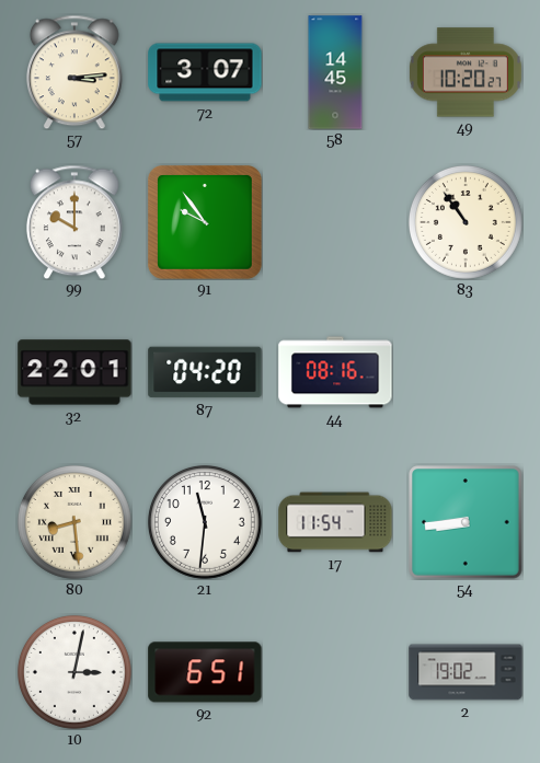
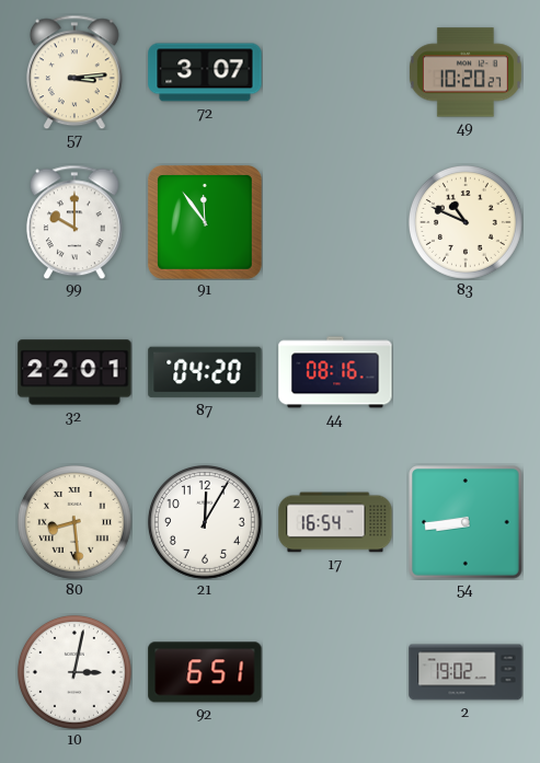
58: 14:45 -> none (335, 72)
91: 9:54 -> 11:54 (205, 222)
83: 10:54 -> 10:49 (466, 222)
21: 11:31 -> 12:05 (205, 522)
17: 11:54 -> 16:54 (335, 522)
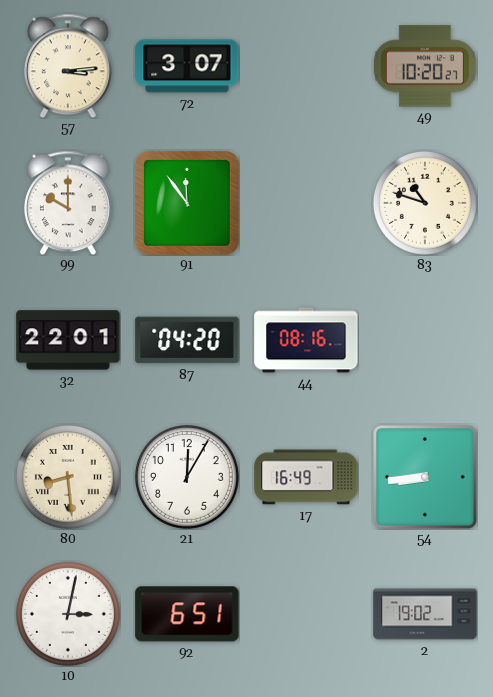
83: 10:49 -> 10:48 (425, 203)
17: 16:54 -> 16:49 (306, 477)
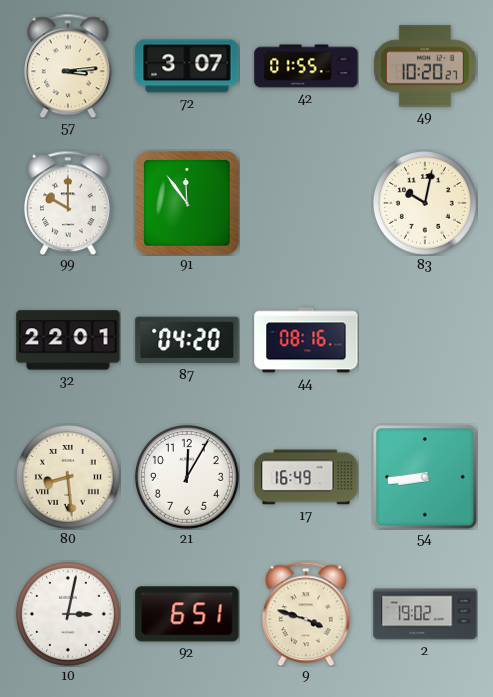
42: none -> 01:55 (306, 66)
83: 10:48 -> 10:02 (425, 203)
9: none -> 3:48 (306, 614)
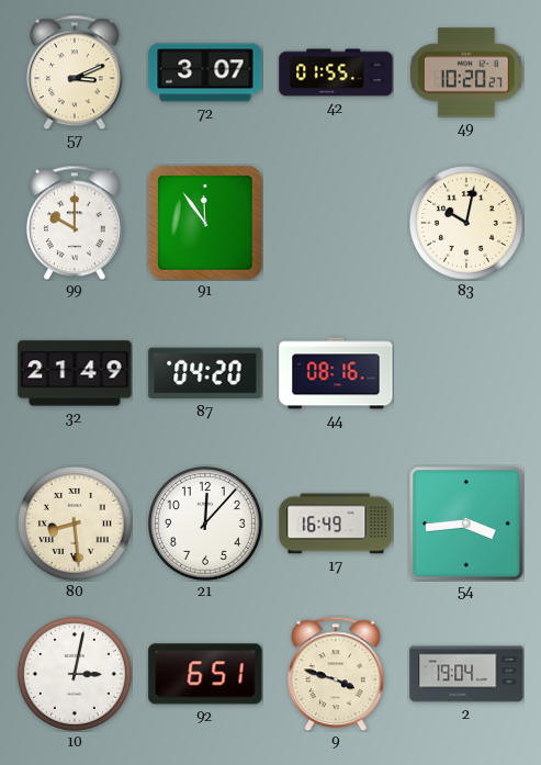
57: 3:14 -> 3:11 (75, 72)
32: 22:01 -> 21:49 (75, 373)
21: 12:05 -> 12:07 (205, 524)
54: 8:44 -> 3:44 (466, 524)
2: 19:02 -> 19:04 (466, 674)
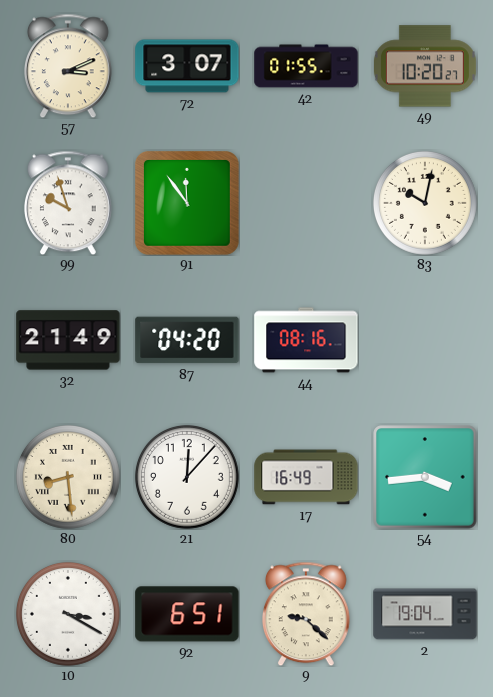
99: 10:00 -> 9:57 (68, 203)
10: 3:02 -> 3:20 (68, 614)
9: 3:48 -> 9:22 (306, 614)
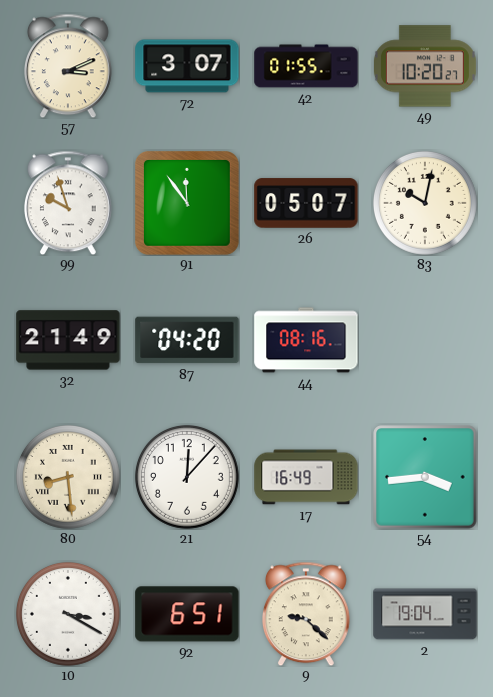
26: none -> 05:07 (306, 203)
